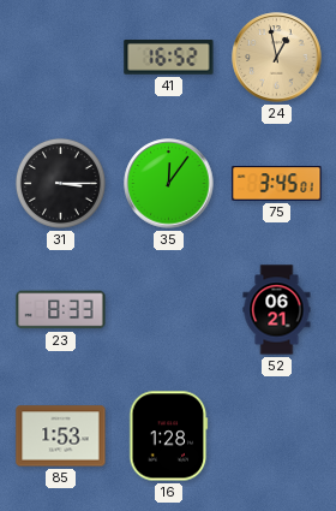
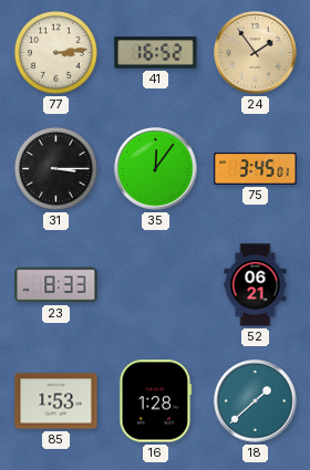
77: none -> 3:14 (55, 52)
24: 12:58 -> 1:54 (256, 53)
18: none -> 1:38 (256, 401)
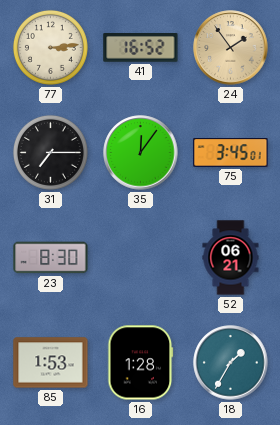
31: 3:15 -> 7:15 (50, 152)
23: 8:33 -> 8:30 (51, 258)
18: 1:38 -> 1:35 (231, 363)
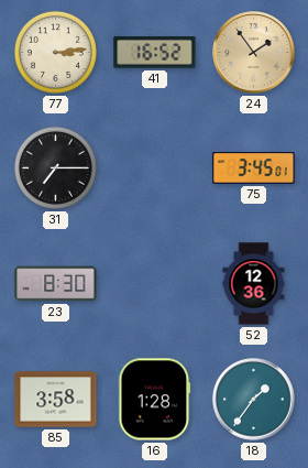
35: 12:06 -> none (141, 153)
52: 06:21 -> 12:36 (254, 284)
85: 1:53 -> 3:58 (56, 400)
18: 1:35 -> 1:36 (254, 400)
